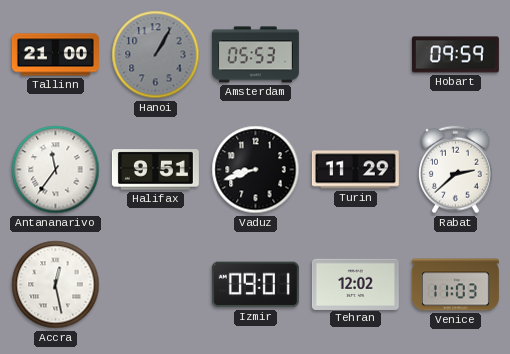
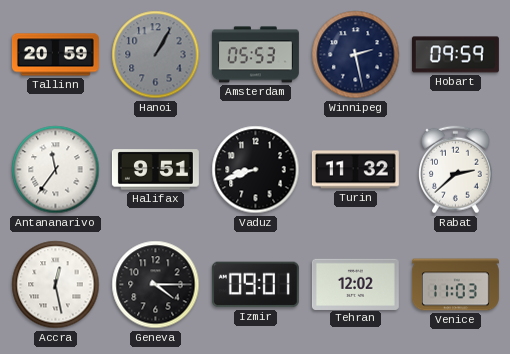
Tallinn: 21:00 -> 20:59 (55, 55)
Winnipeg: none -> 2:28 (356, 55)
Turin: 11:29 -> 11:32 (355, 170)
Geneva: none -> 4:15 (156, 285)
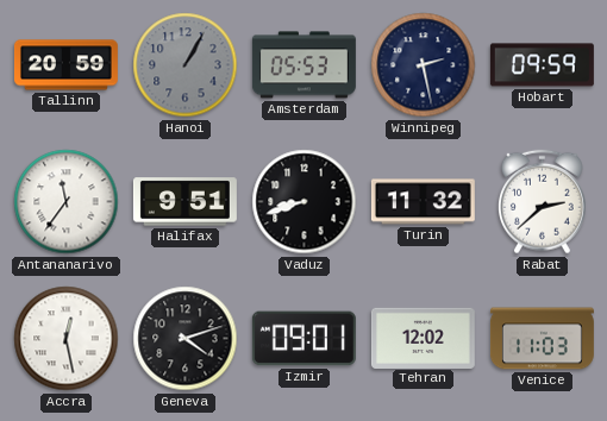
Geneva: 4:15 -> 4:12 (186, 339)
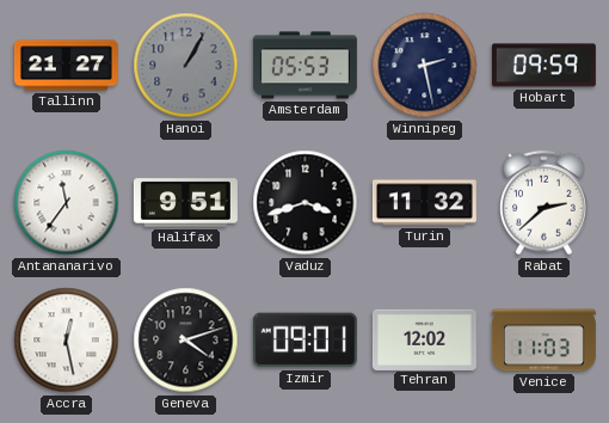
Tallinn: 20:59 -> 21:27 (66, 66)
Vaduz: 8:42 -> 3:42 (306, 203)
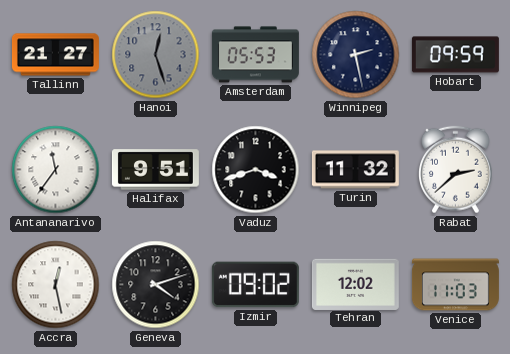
Hanoi: 1:05 -> 12:27 (156, 55)
Izmir: 09:01 -> 09:02 (255, 285)
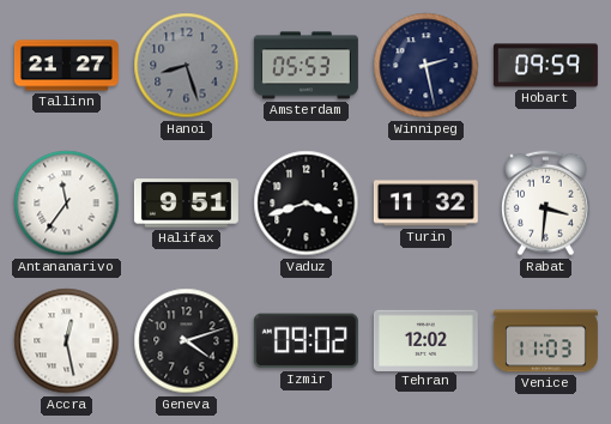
Hanoi: 12:27 -> 8:27 (187, 66)
Rabat: 2:38 -> 3:31 (546, 204)
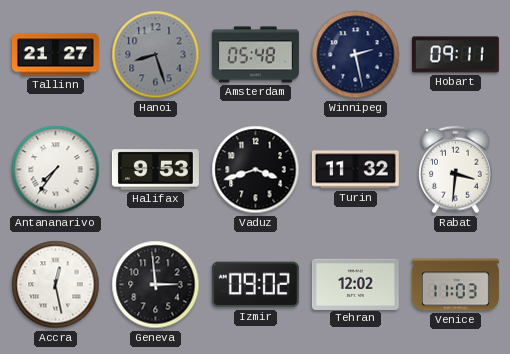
Amsterdam: 05:53 -> 05:48 (255, 55)
Hobart: 09:59 -> 09:11 (455, 55)
Antananarivo: 11:36 -> 7:36 (56, 170)
Halifax: 9:51 -> 9:53 (155, 170)
Geneva: 4:12 -> 2:59 (156, 285)
